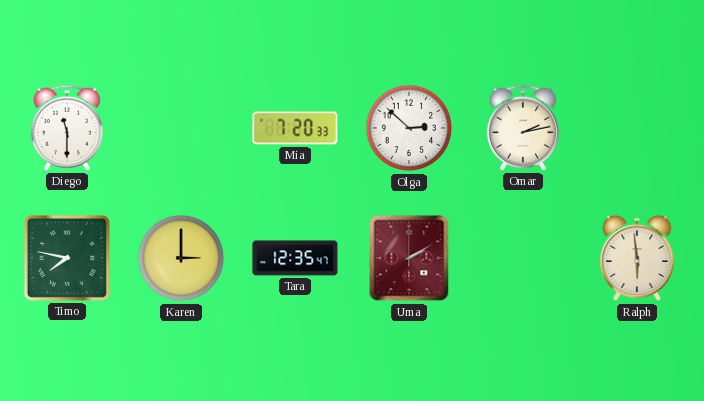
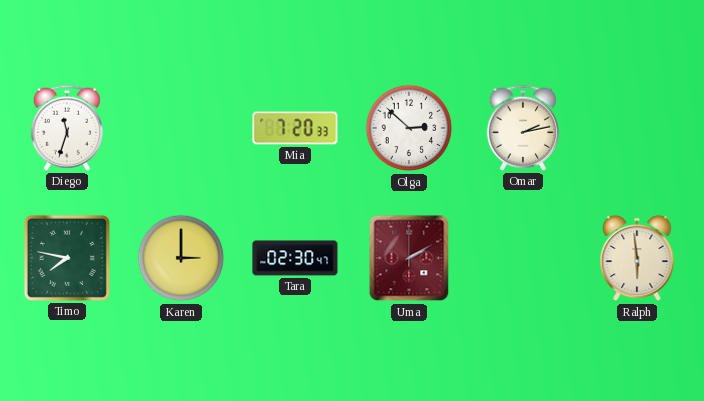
Diego: 11:30 -> 11:33 (66, 128)
Tara: 12:35 -> 02:30 (295, 258)
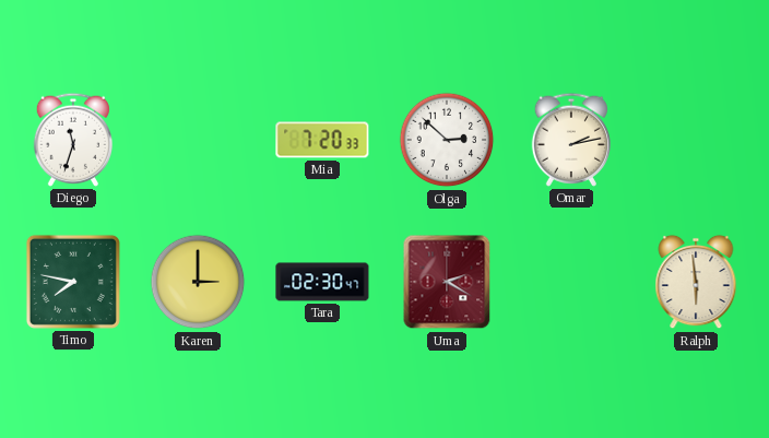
Uma: 2:10 -> 2:20 (447, 282)
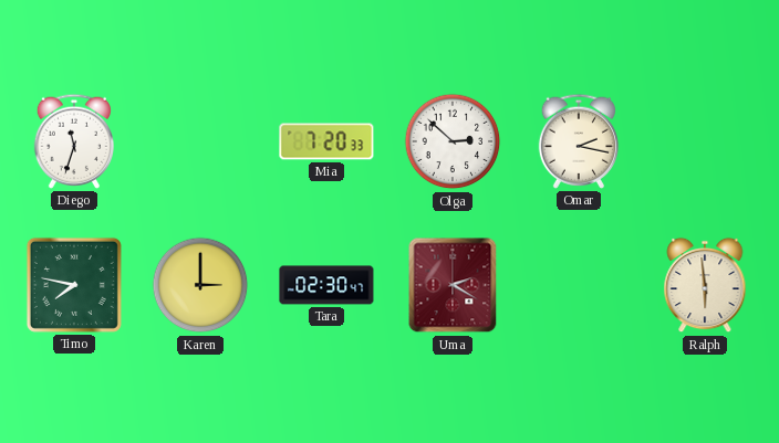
Omar: 2:13 -> 2:17 (578, 141)
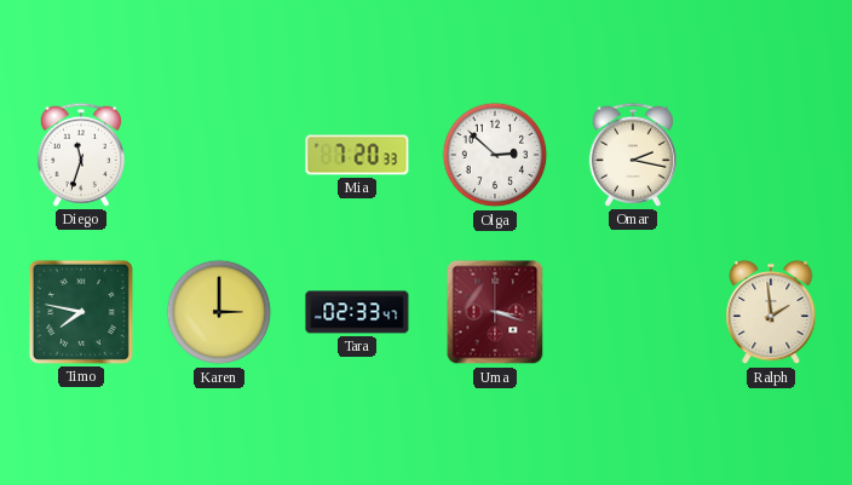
Tara: 02:30 -> 02:33 (357, 312)
Uma: 2:20 -> 3:18 (495, 312)
Ralph: 5:59 -> 1:59 (771, 312)
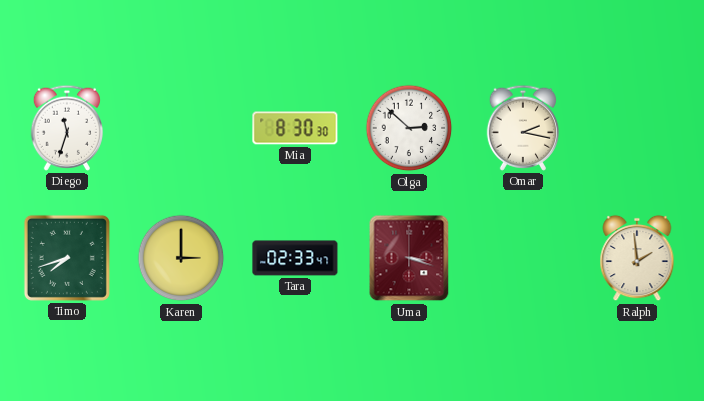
Mia: 7:20 -> 8:30 (295, 128)
Timo: 7:47 -> 7:42 (67, 258)
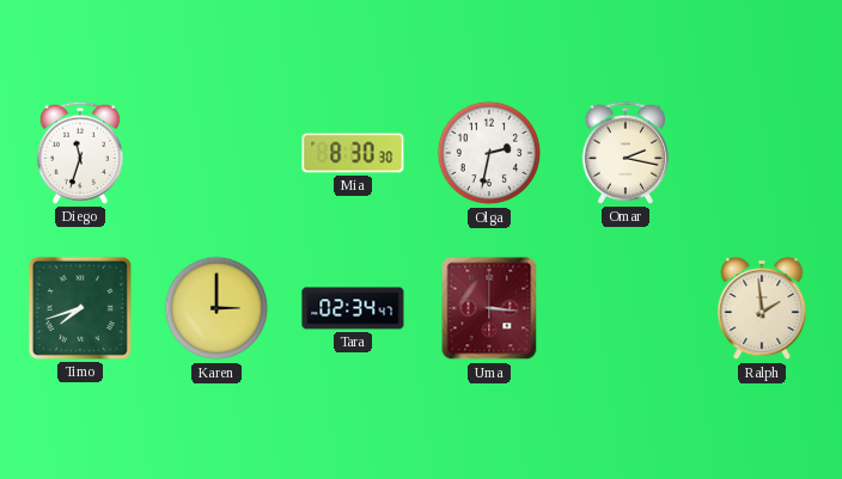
Olga: 2:52 -> 2:32 (489, 153)
Tara: 02:33 -> 02:34 (353, 308)
Uma: 3:18 -> 3:16 (489, 308)
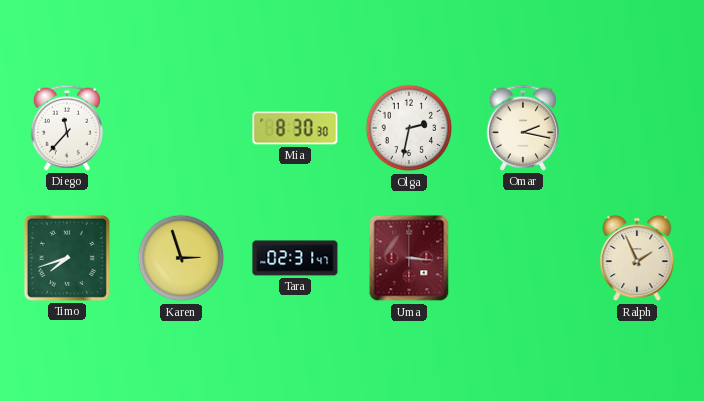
Diego: 11:33 -> 11:37 (66, 128)
Karen: 3:00 -> 2:57 (181, 258)
Tara: 02:34 -> 02:31 (295, 258)
Ralph: 1:59 -> 1:56 (637, 258)
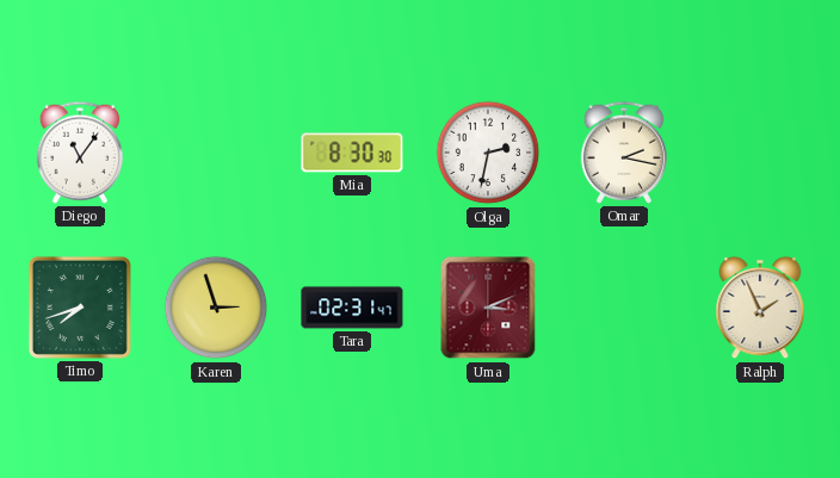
Diego: 11:37 -> 11:06 (79, 153)
Uma: 3:16 -> 3:11 (488, 308)
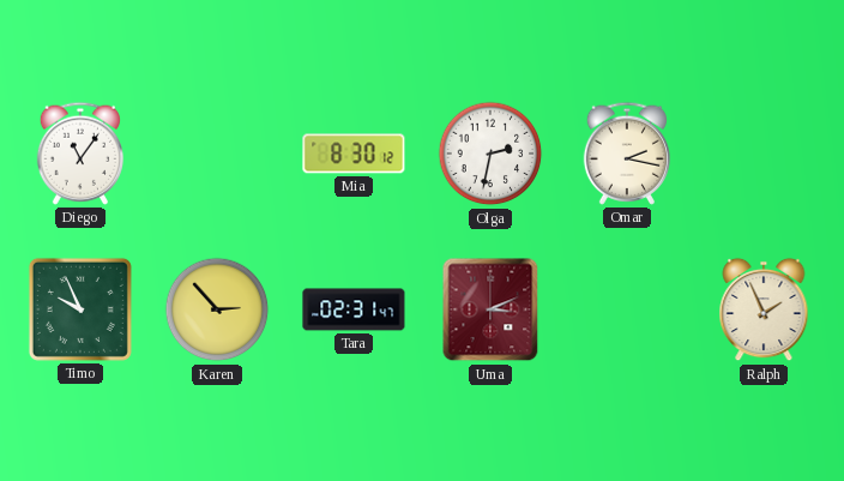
Mia: 8:30:30 -> 8:30:12 (354, 154)
Timo: 7:42 -> 9:56 (80, 309)
Karen: 2:57 -> 2:53 (217, 309)
